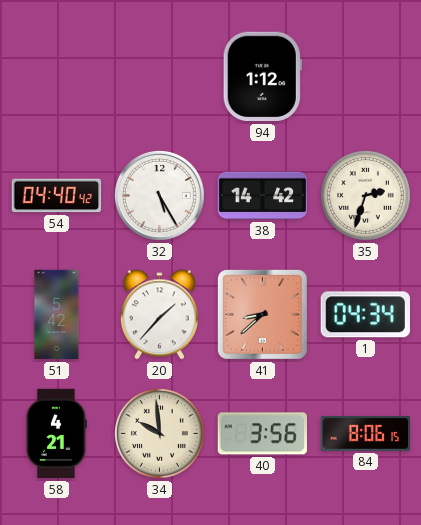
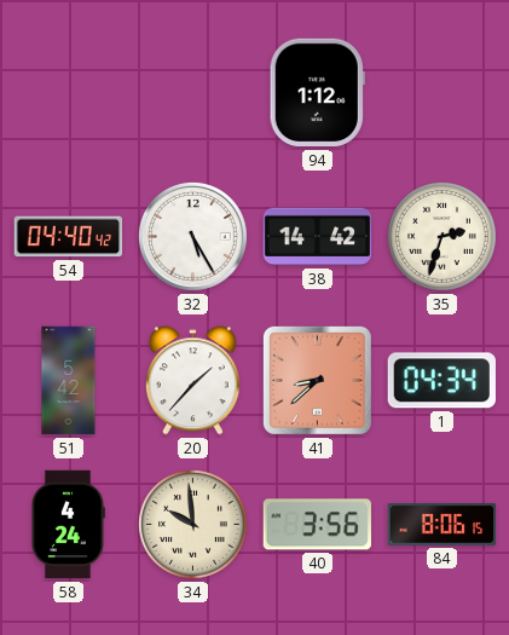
58: 4:21 -> 4:24 (68, 525)
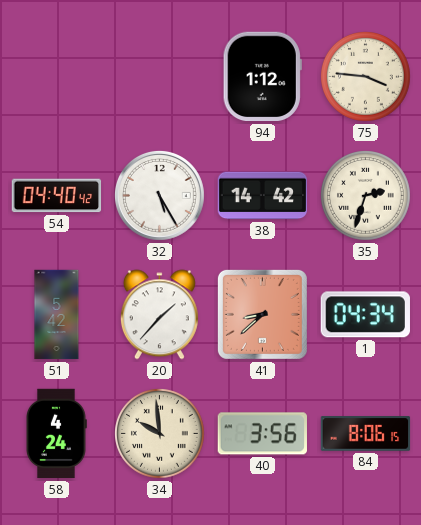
75: none -> 3:46 (366, 77)
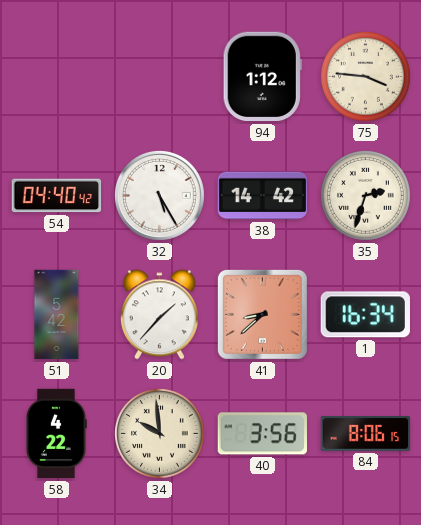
1: 04:34 -> 16:34 (365, 315)
58: 4:24 -> 4:22 (56, 434)
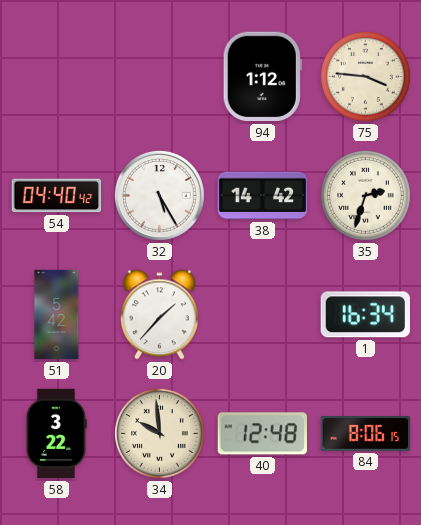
41: 8:38 -> none (262, 314)
58: 4:22 -> 3:22 (56, 434)
40: 3:56 -> 12:48 (262, 434)
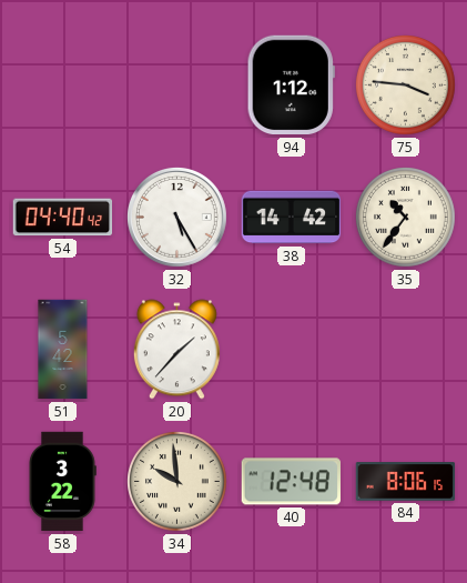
35: 2:33 -> 10:36 (406, 218)
1: 16:34 -> none (365, 315)
